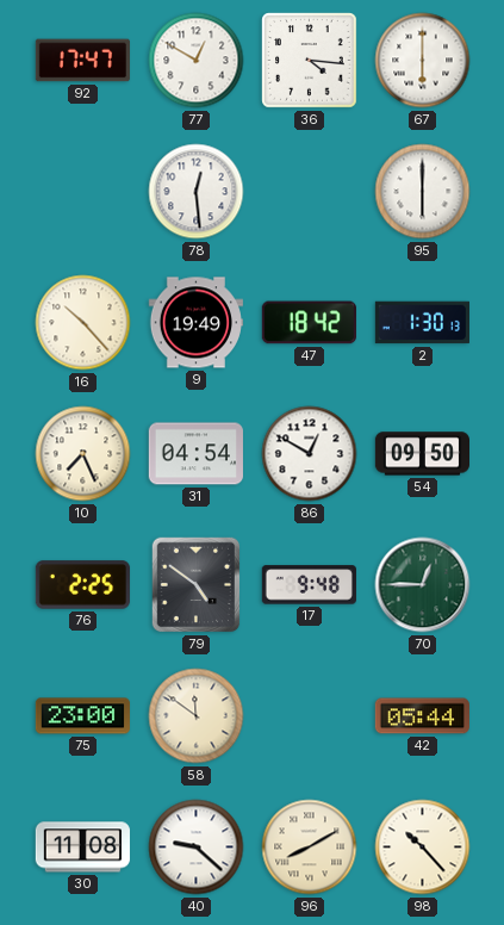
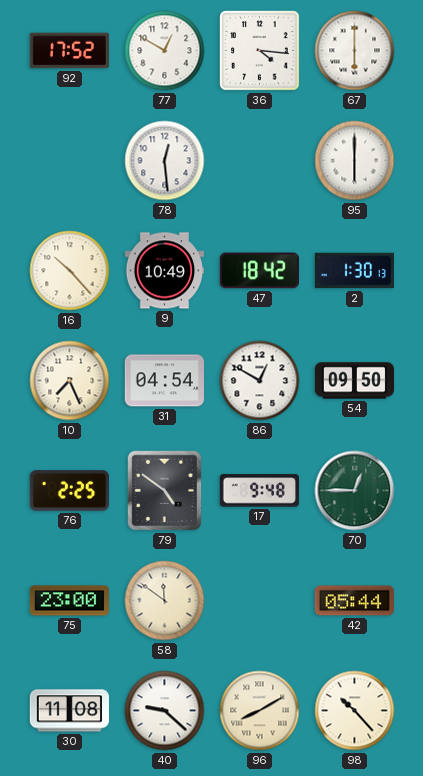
92: 17:47 -> 17:52 (69, 51)
9: 19:49 -> 10:49 (164, 271)
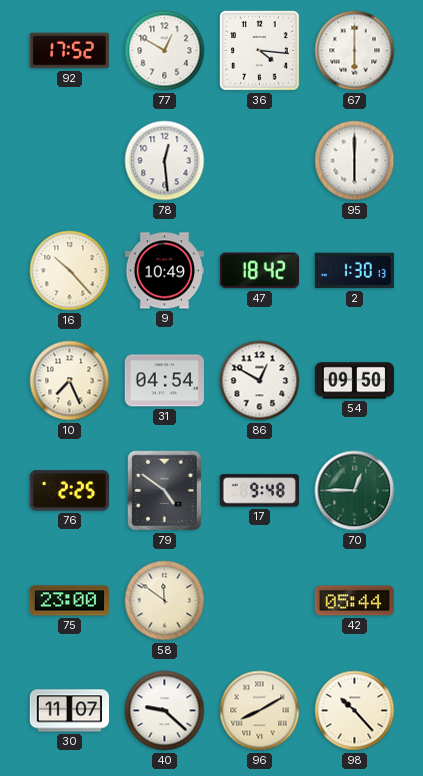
30: 11:08 -> 11:07 (69, 711)
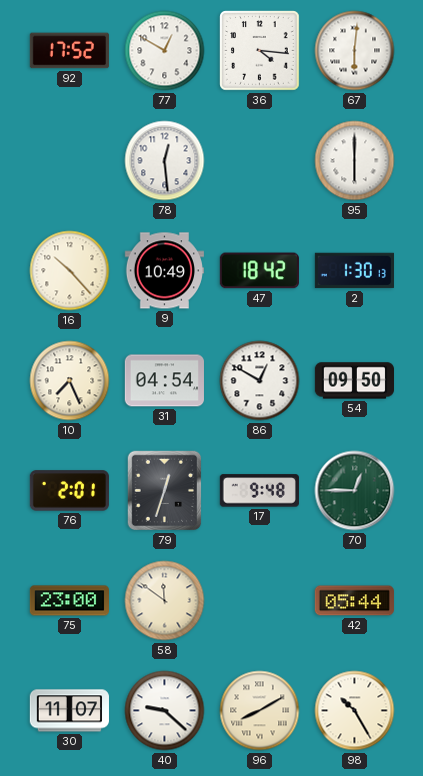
67: 6:00 -> 6:01 (355, 51)
76: 2:25 -> 2:01 (69, 491)
79: 4:51 -> 12:33 (165, 491)
98: 10:23 -> 10:25 (355, 711)
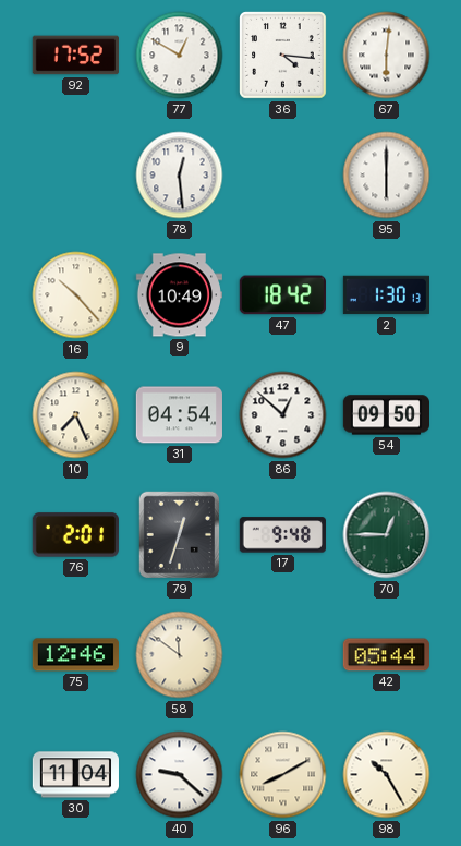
86: 12:50 -> 12:52 (283, 415)
75: 23:00 -> 12:46 (75, 655)
30: 11:07 -> 11:04 (75, 775)
